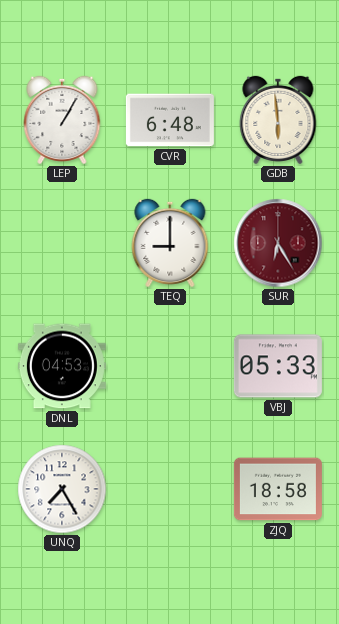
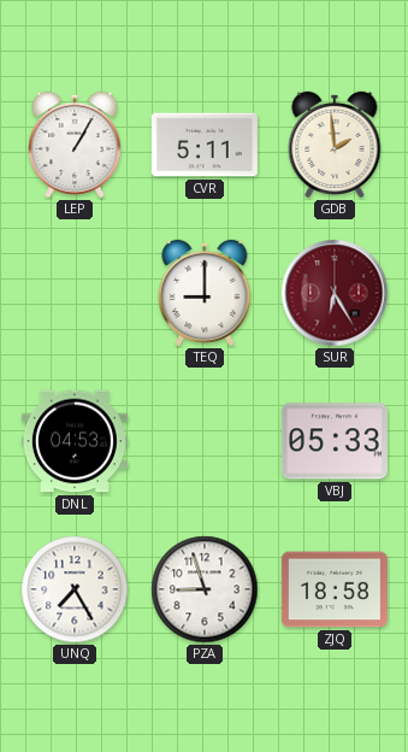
CVR: 6:48 -> 5:11 (205, 145)
GDB: 5:59 -> 1:59 (335, 145)
PZA: none -> 8:57 (205, 589)
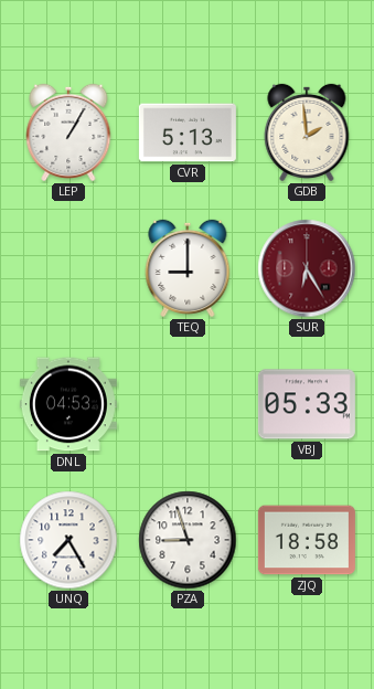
CVR: 5:11 -> 5:13 (188, 132)
